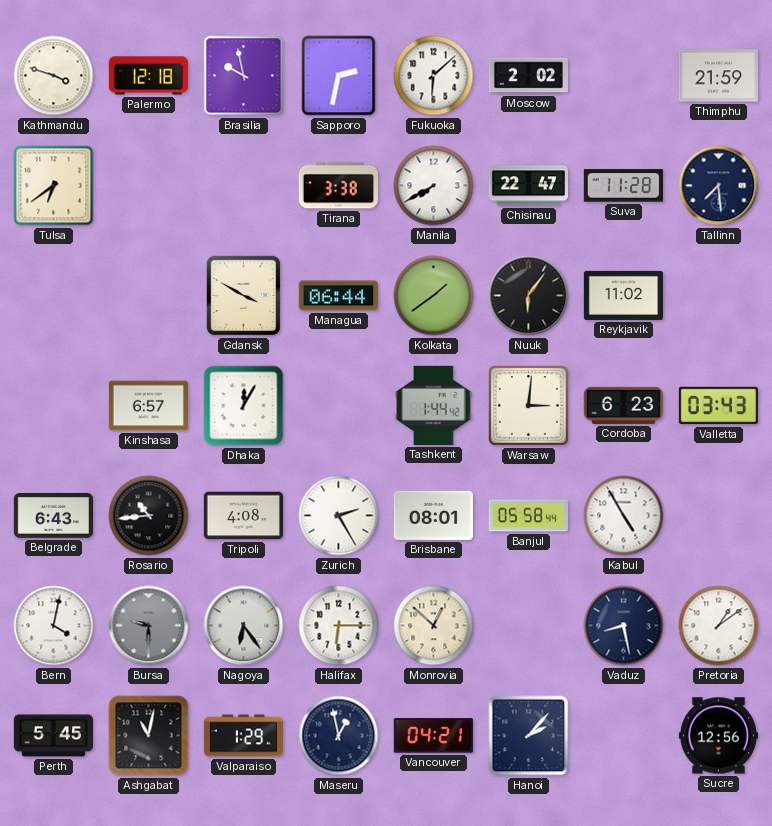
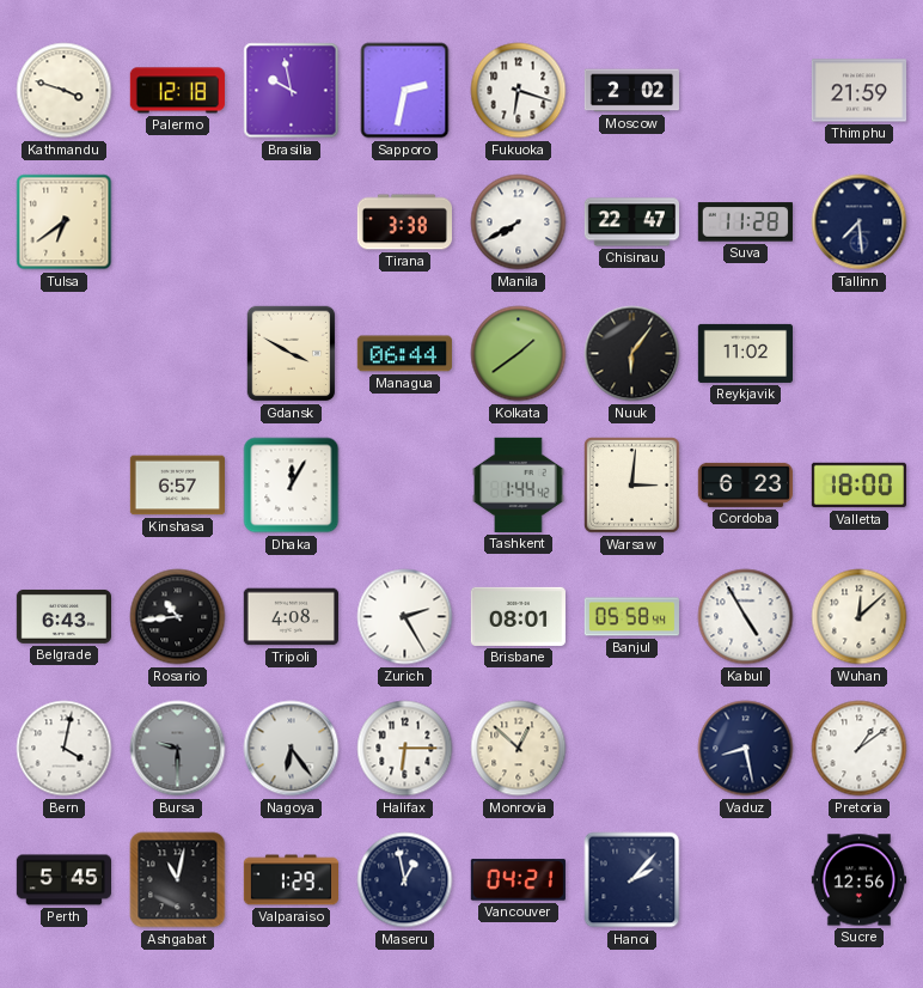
Fukuoka: 6:08 -> 6:18 (519, 91)
Valletta: 03:43 -> 18:00 (858, 486)
Wuhan: none -> 12:08 (860, 617)
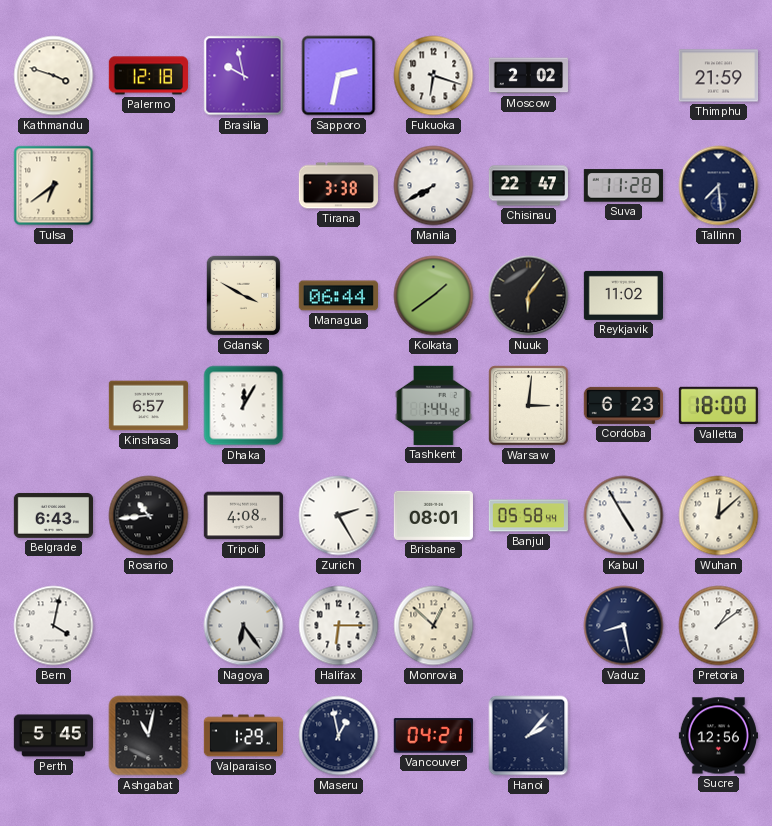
Bursa: 9:30 -> none (178, 749)
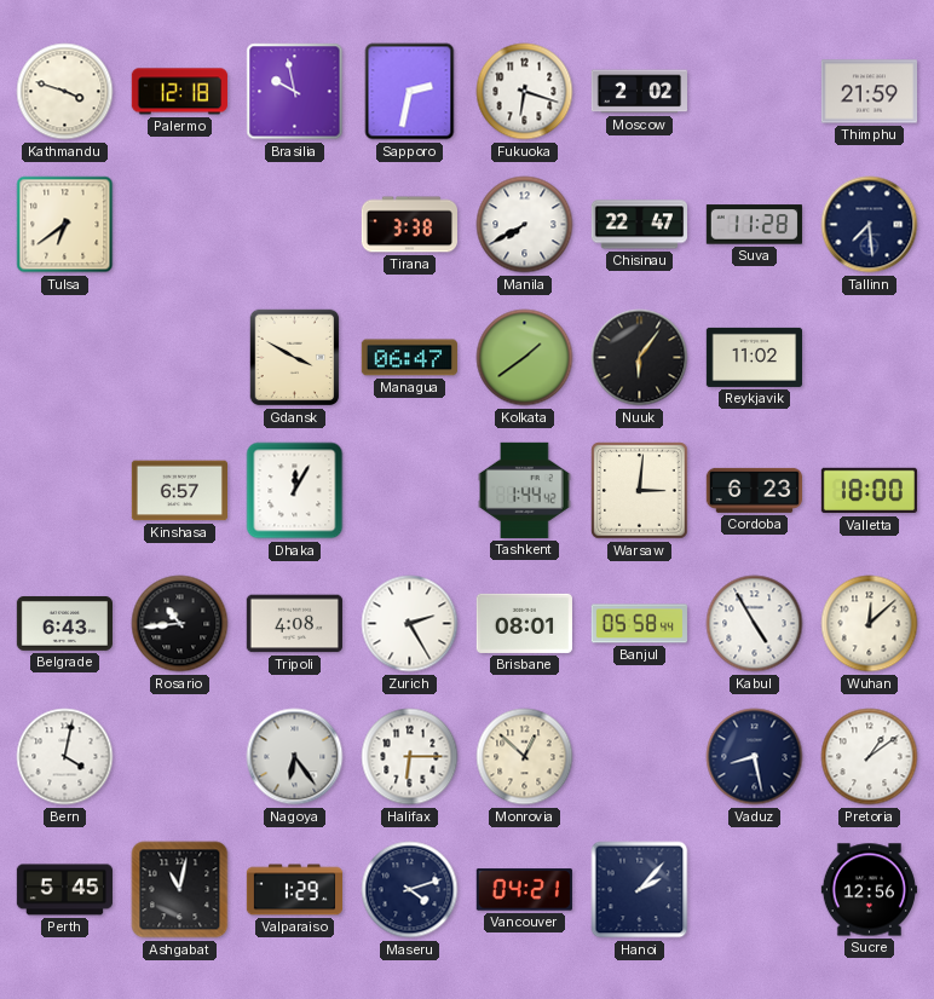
Managua: 06:44 -> 06:47 (409, 358)
Maseru: 12:58 -> 4:12 (410, 890)
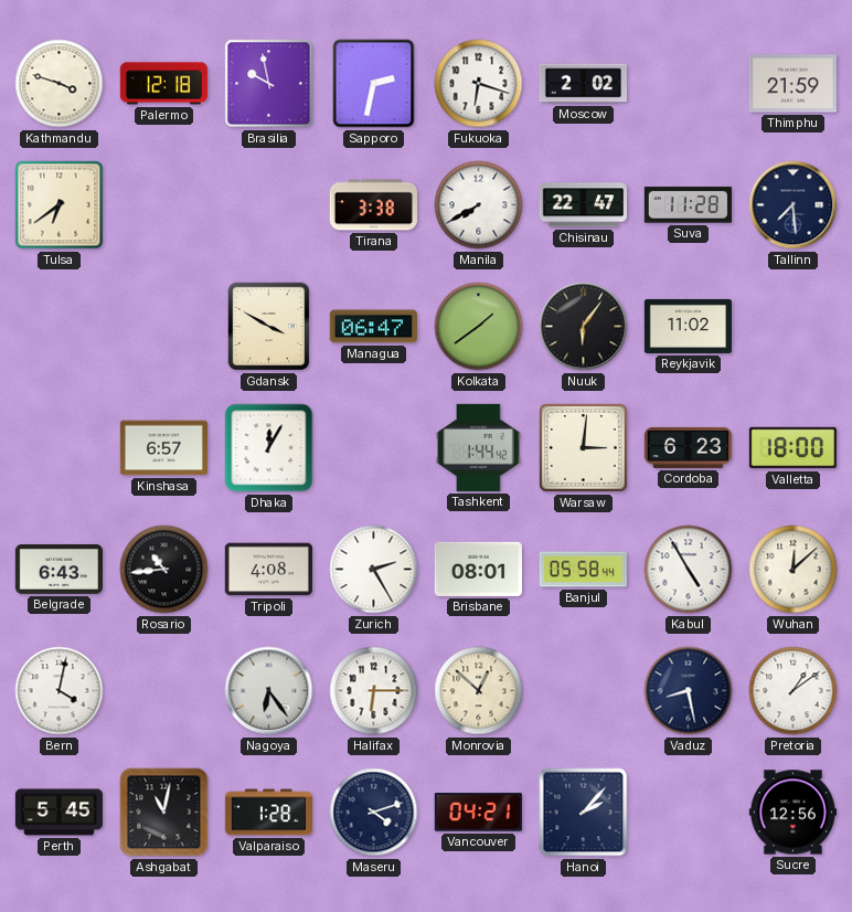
Valparaiso: 1:29 -> 1:28 (268, 813)
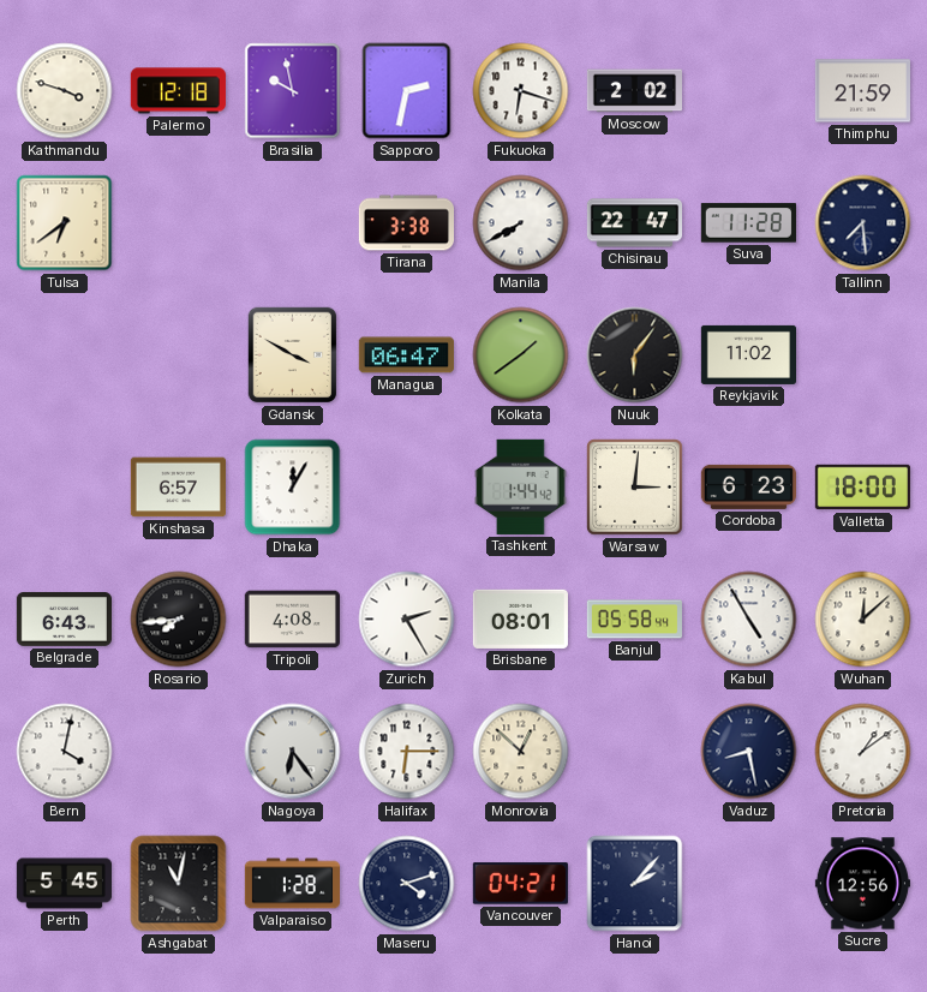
Rosario: 10:44 -> 7:44 (179, 620)
